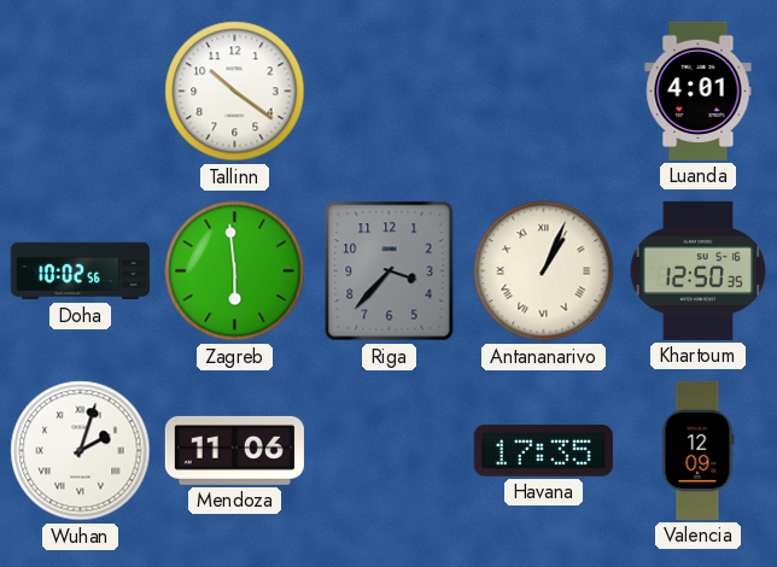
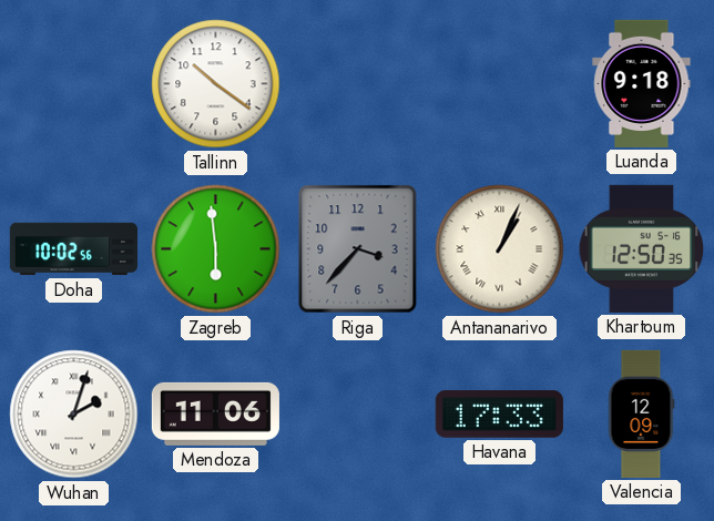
Luanda: 4:01 -> 9:18 (642, 83)
Havana: 17:35 -> 17:33 (499, 415)
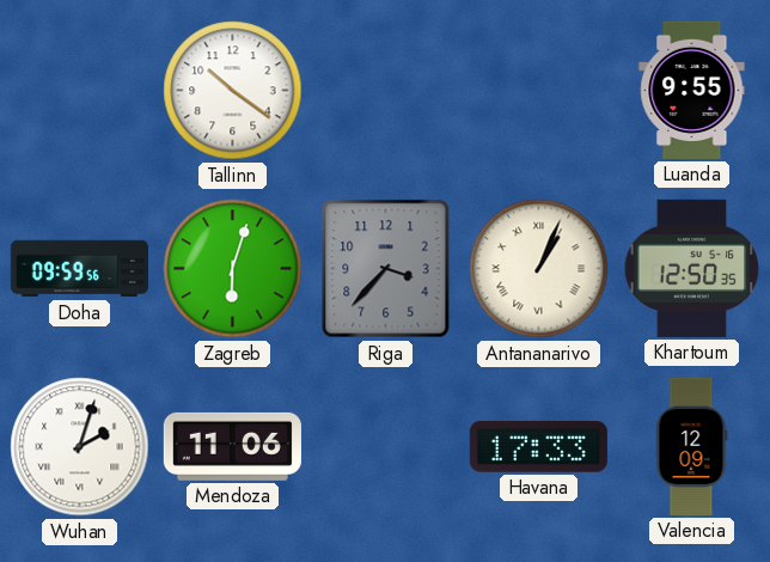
Luanda: 9:18 -> 9:55 (692, 90)
Doha: 10:02 -> 09:59 (79, 269)
Zagreb: 5:59 -> 6:03 (233, 269)
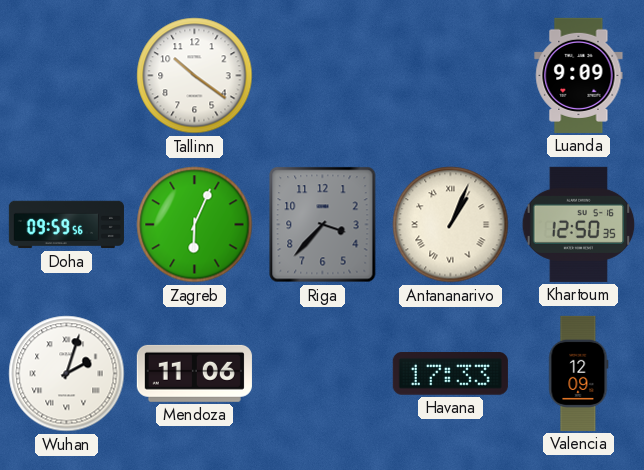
Luanda: 9:55 -> 9:09 (579, 75)
Zagreb: 6:03 -> 6:04 (195, 225)
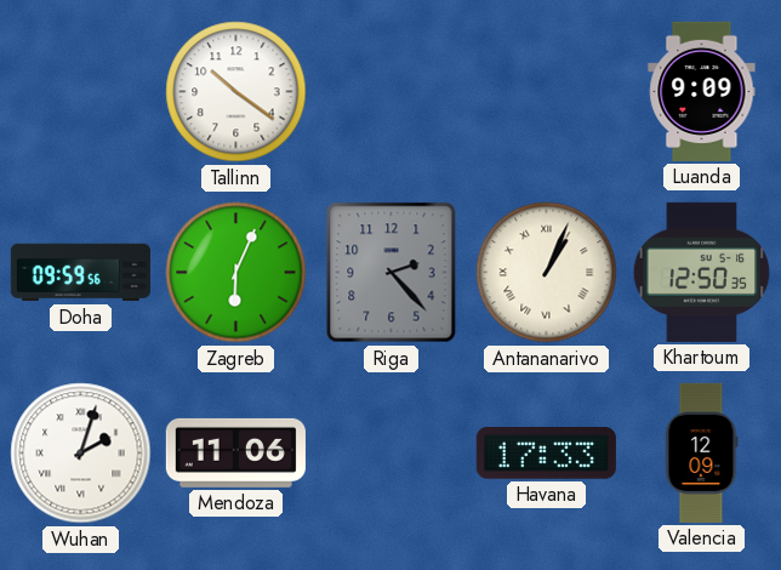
Riga: 3:37 -> 2:23 (392, 273)
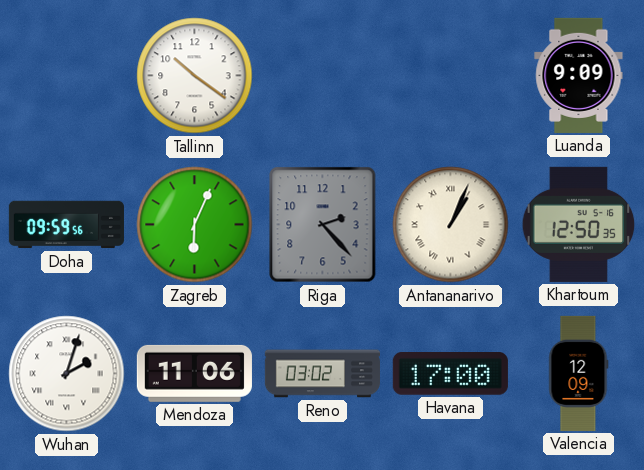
Reno: none -> 03:02 (322, 374)
Havana: 17:33 -> 17:00 (450, 374)
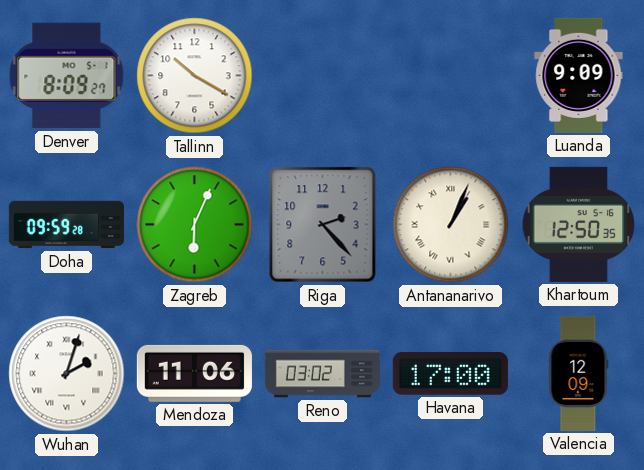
Denver: none -> 8:09 (67, 76)
Tallinn: 10:21 -> 10:20 (195, 76)
Doha: 09:59:56 -> 09:59:28 (66, 225)
